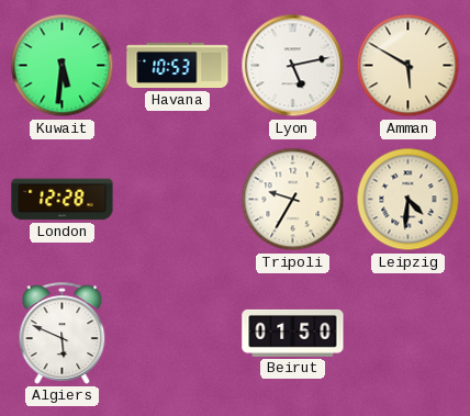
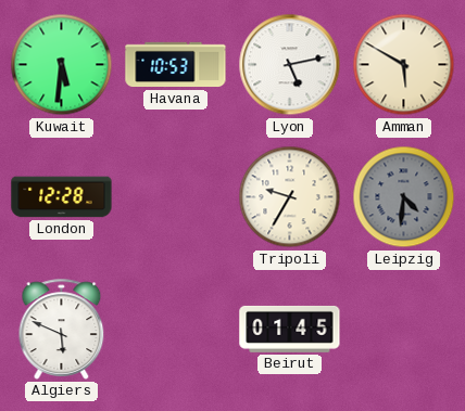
Leipzig dial: cream -> grey (404, 197)
Beirut: 01:50 -> 01:45 (290, 329)
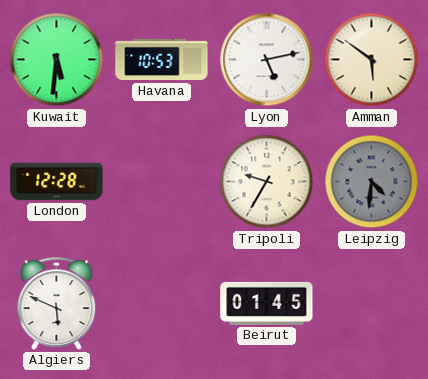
Amman: 5:50 -> 5:51 (372, 60)
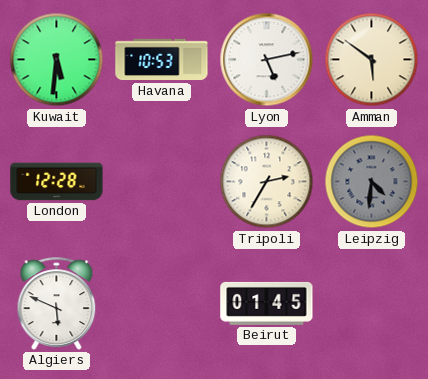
Tripoli: 9:35 -> 2:35 (267, 182)
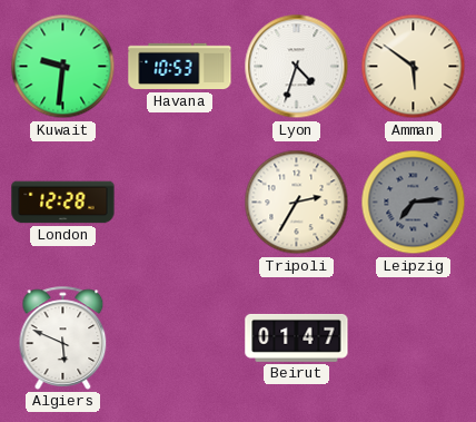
Kuwait: 5:31 -> 9:31 (63, 67)
Lyon: 5:13 -> 4:33 (297, 67)
Leipzig: 4:31 -> 7:14 (414, 203)
Beirut: 01:45 -> 01:47 (297, 337)
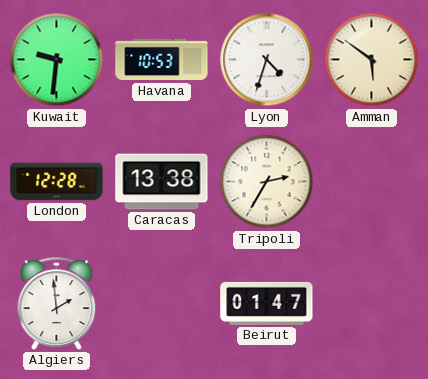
Caracas: none -> 13:38 (162, 182)
Leipzig: 7:14 -> none (414, 203)
Algiers: 5:49 -> 1:59 (57, 303)
